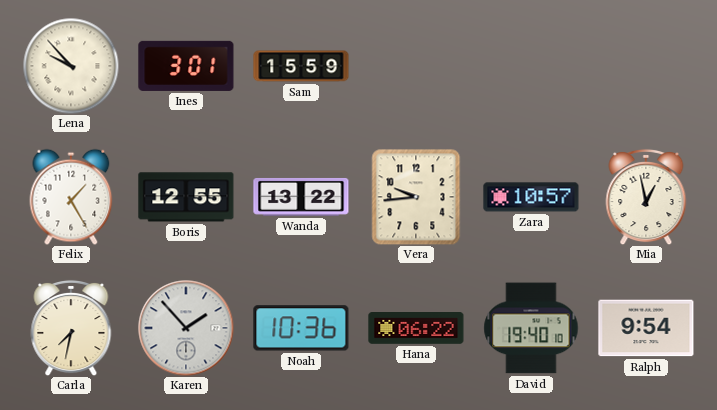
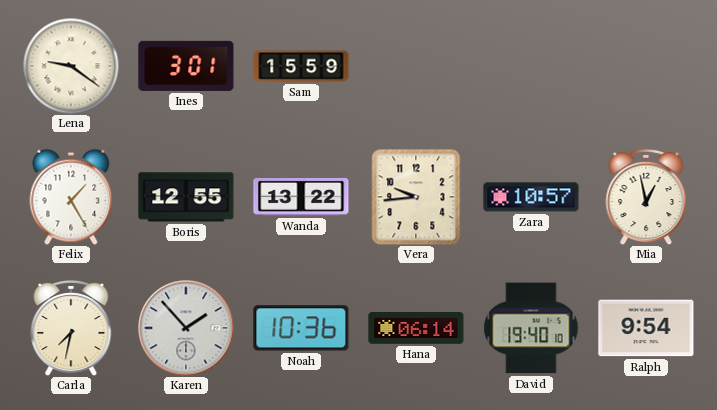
Lena: 9:53 -> 9:21 (71, 66)
Hana: 06:22 -> 06:14 (416, 329)
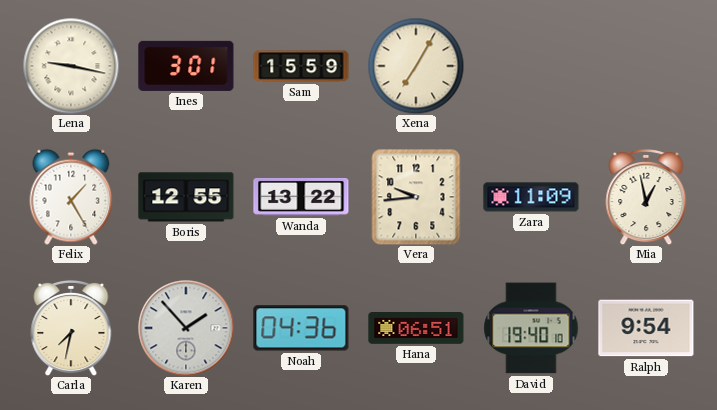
Lena: 9:21 -> 9:17 (71, 66)
Xena: none -> 7:05 (416, 66)
Zara: 10:57 -> 11:09 (531, 197)
Noah: 10:36 -> 04:36 (301, 328)
Hana: 06:14 -> 06:51 (416, 329)
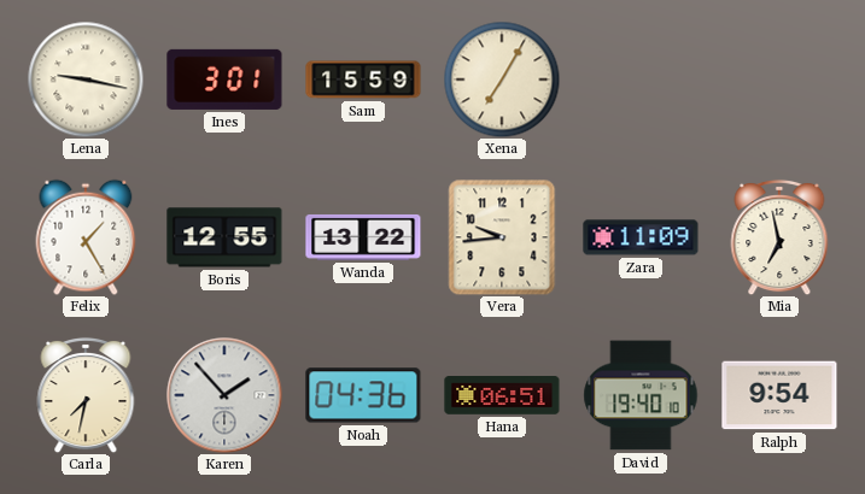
Mia: 12:58 -> 6:58 (779, 237)
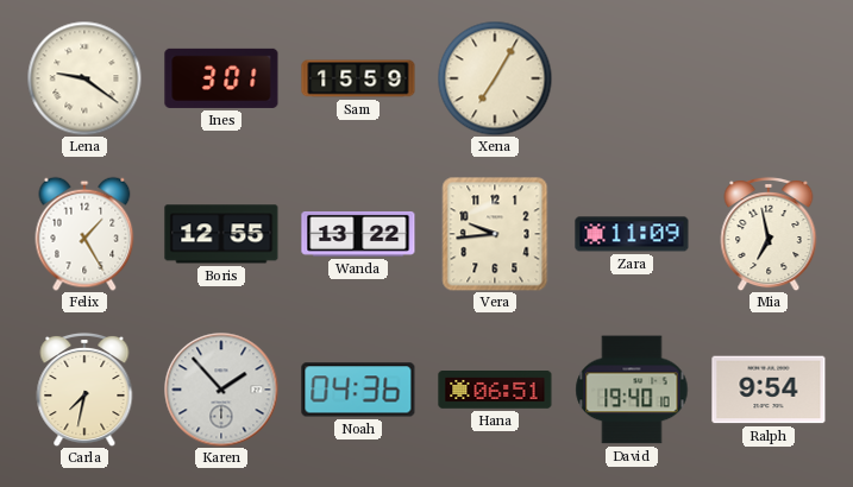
Lena: 9:17 -> 9:21 (84, 78)
